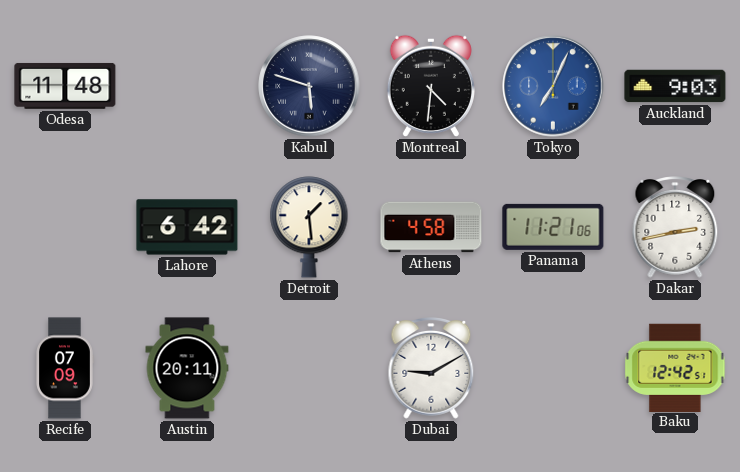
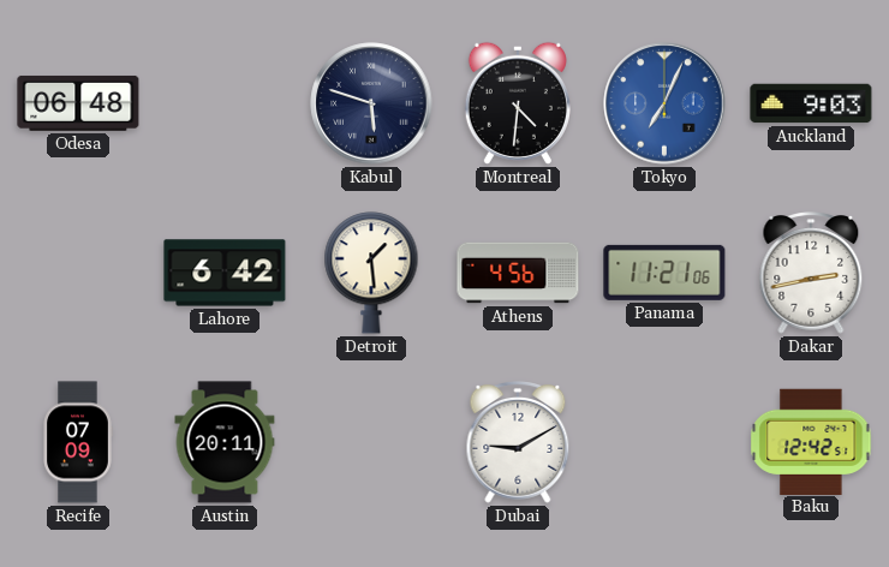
Odesa: 11:48 -> 06:48 (78, 103)
Athens: 4:58 -> 4:56 (518, 273)
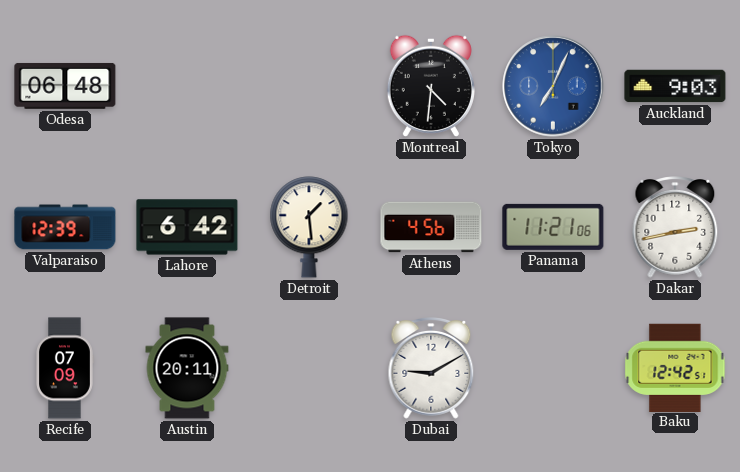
Kabul: 5:48 -> none (371, 103)
Valparaiso: none -> 12:39 (65, 227)
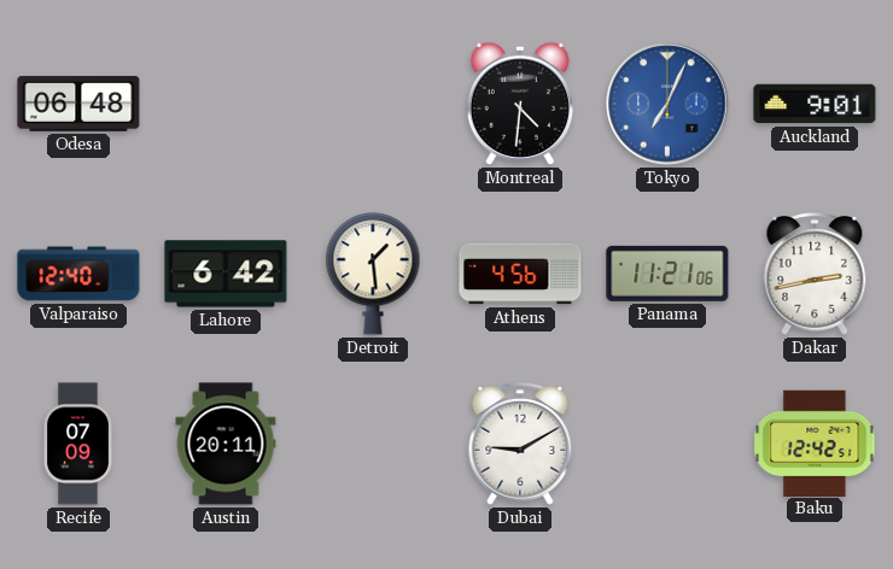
Auckland: 9:03 -> 9:01 (815, 104)
Valparaiso: 12:39 -> 12:40 (78, 274)
